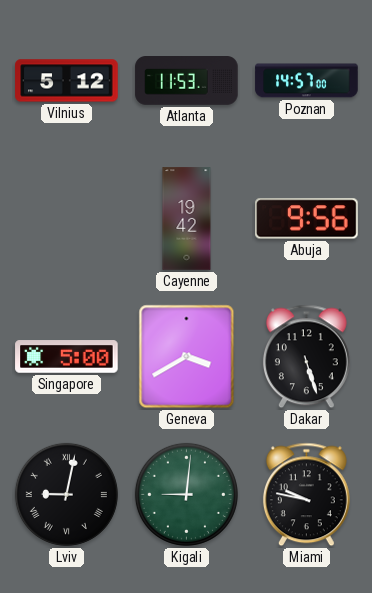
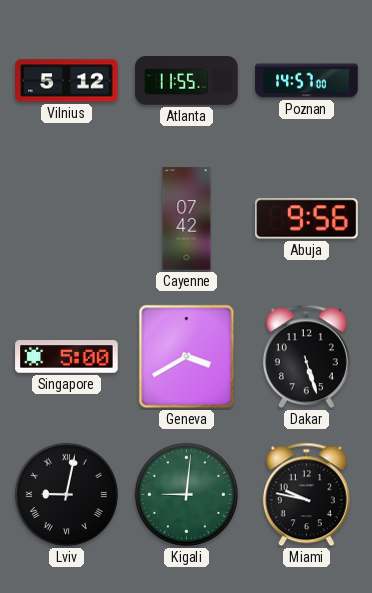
Atlanta: 11:53 -> 11:55 (187, 81)
Cayenne: 19:42 -> 07:42 (187, 219)
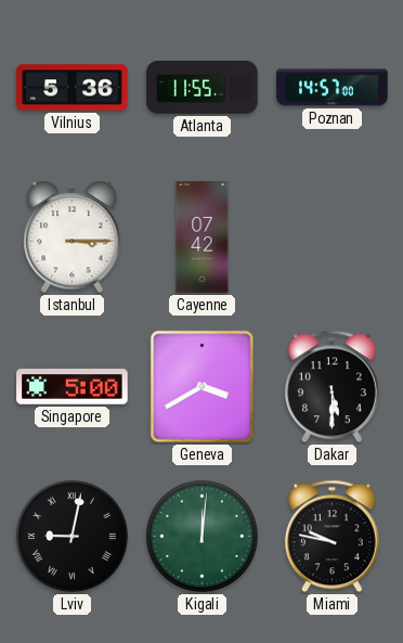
Vilnius: 5:12 -> 5:36 (73, 88)
Istanbul: none -> 3:15 (73, 237)
Abuja: 9:56 -> none (307, 219)
Dakar: 5:27 -> 5:30 (331, 387)
Kigali: 9:01 -> 12:01 (201, 536)
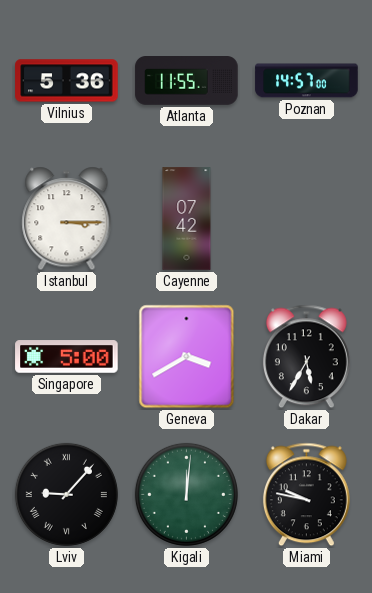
Dakar: 5:30 -> 5:35 (306, 357)
Lviv: 9:02 -> 9:07 (66, 494)
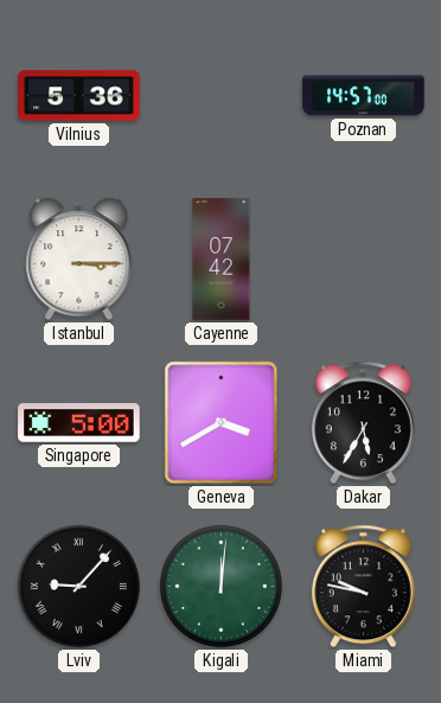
Atlanta: 11:55 -> none (187, 81)
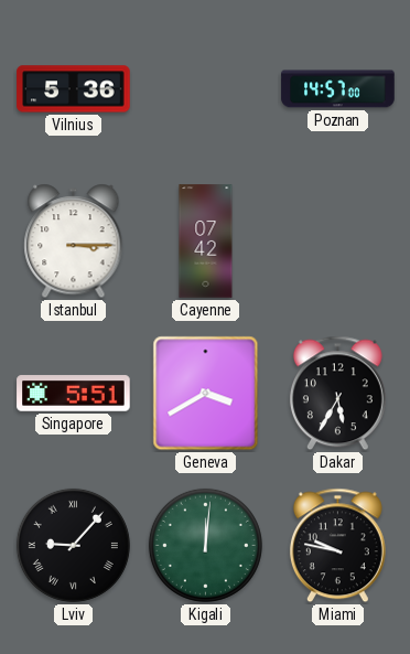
Singapore: 5:00 -> 5:51 (74, 394)
